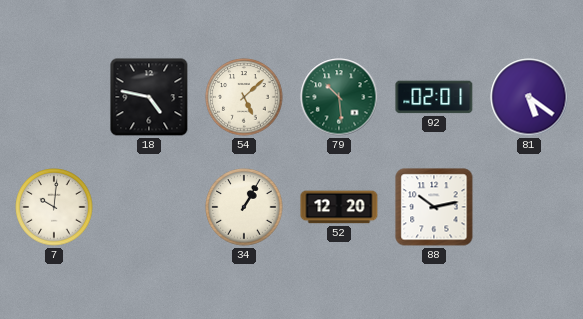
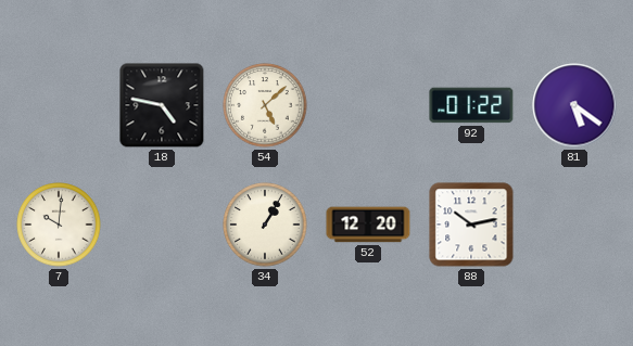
79: 10:29 -> none (339, 97)
92: 02:01 -> 01:22 (471, 105)
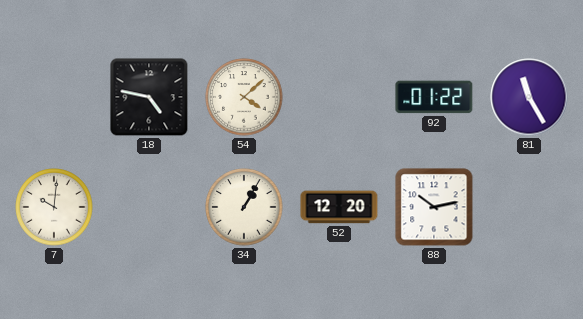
54: 5:08 -> 4:08 (244, 97)
81: 5:21 -> 11:25 (529, 97)
